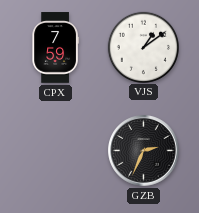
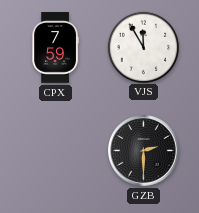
VJS: 1:09 -> 11:55 (143, 47)
GZB: 2:34 -> 2:30 (144, 151)
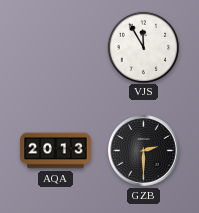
CPX: 7:59 -> none (55, 48)
AQA: none -> 20:13 (56, 151)
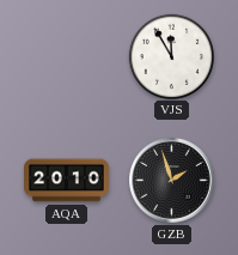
AQA: 20:13 -> 20:10 (67, 181)
GZB: 2:30 -> 1:57 (172, 181)
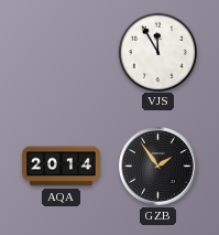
AQA: 20:10 -> 20:14 (62, 167)
GZB: 1:57 -> 1:54 (158, 167)
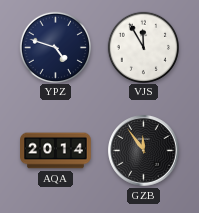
YPZ: none -> 4:48 (55, 47)
GZB: 1:54 -> 11:54 (144, 151)
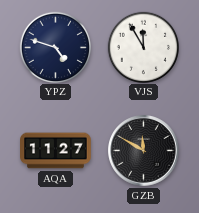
AQA: 20:14 -> 11:27 (56, 151)
GZB: 11:54 -> 11:50 (144, 151)
